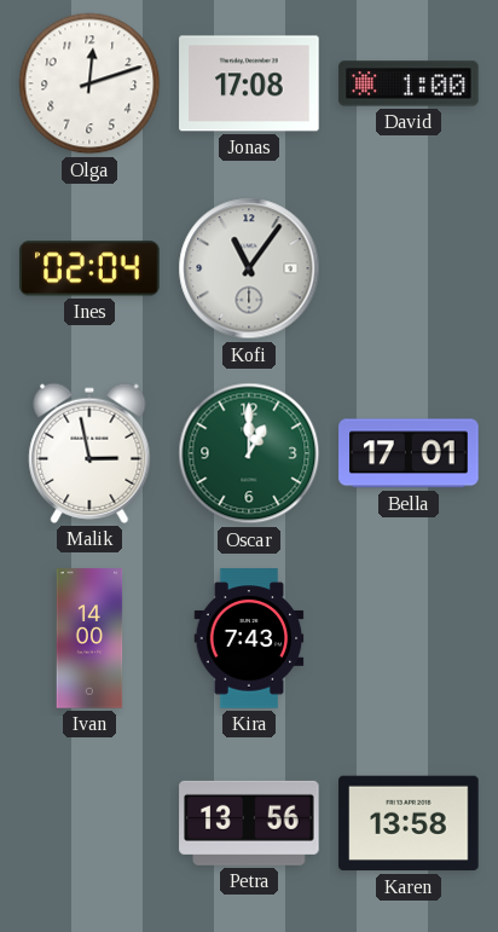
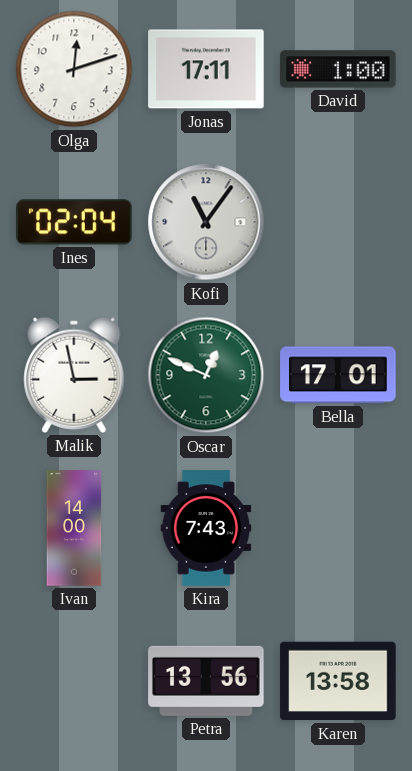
Jonas: 17:08 -> 17:11 (206, 69)
Oscar: 1:00 -> 12:49 (206, 375)
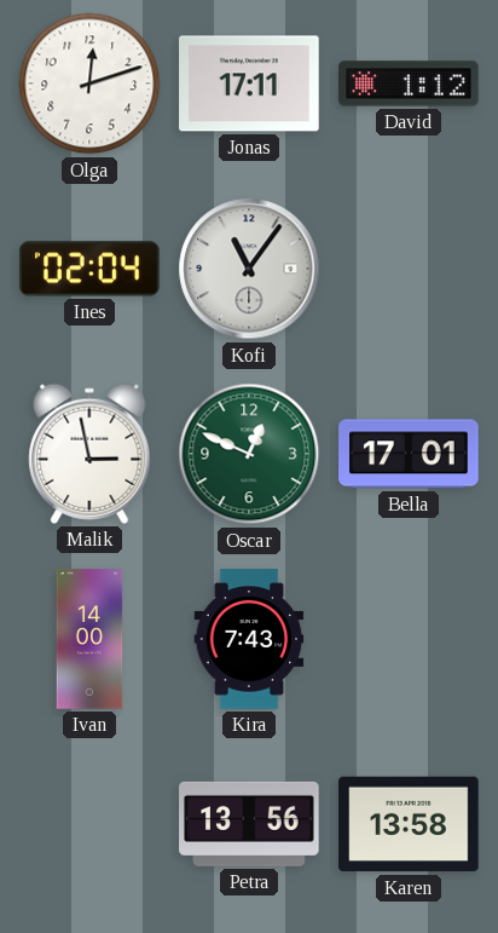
David: 1:00 -> 1:12 (409, 83)
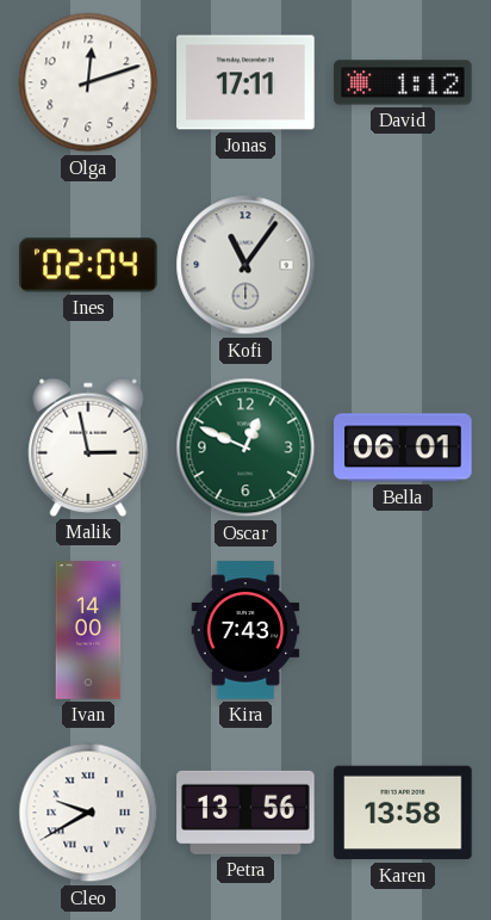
Bella: 17:01 -> 06:01 (403, 447)
Cleo: none -> 9:40 (88, 813)
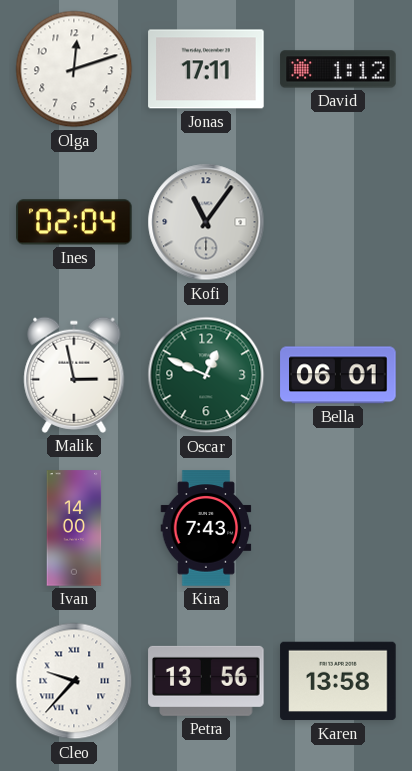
Cleo: 9:40 -> 9:37 (74, 681)
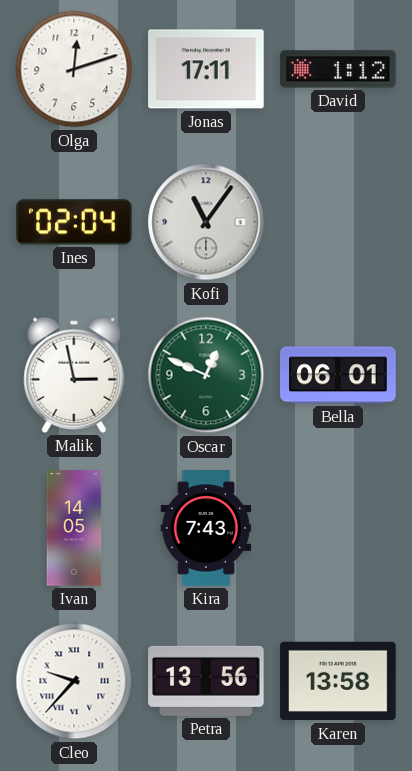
Ivan: 14:00 -> 14:05 (74, 528)
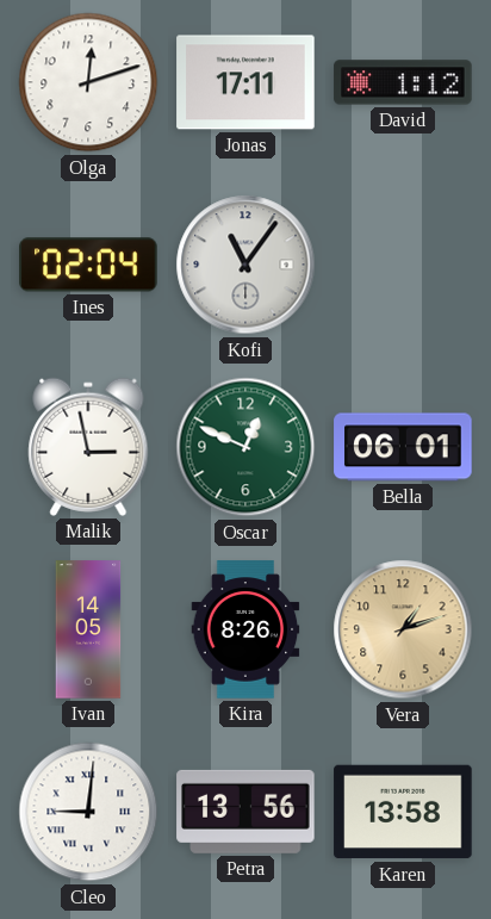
Kira: 7:43 -> 8:26 (245, 629)
Vera: none -> 1:12 (403, 629)
Cleo: 9:37 -> 9:01 (88, 812)
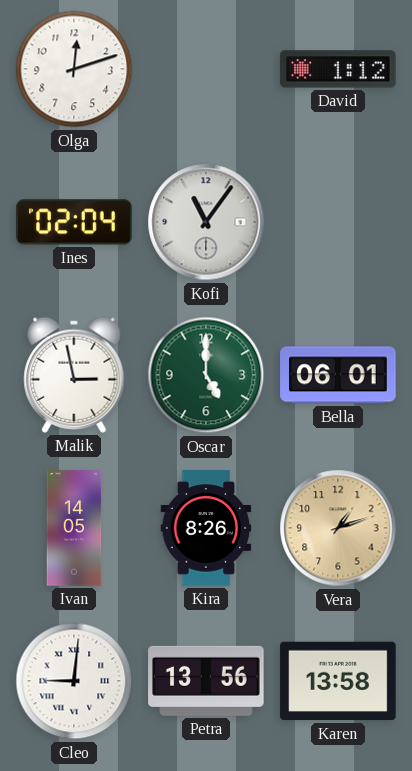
Jonas: 17:11 -> none (245, 82)
Oscar: 12:49 -> 5:00 (206, 375)
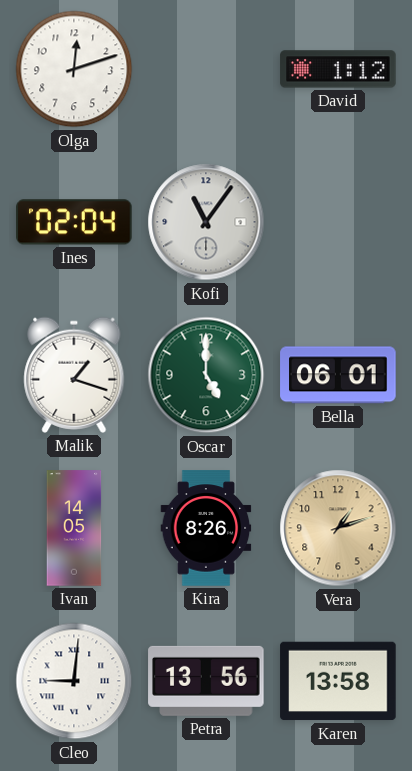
Malik: 2:58 -> 1:18 (74, 375)
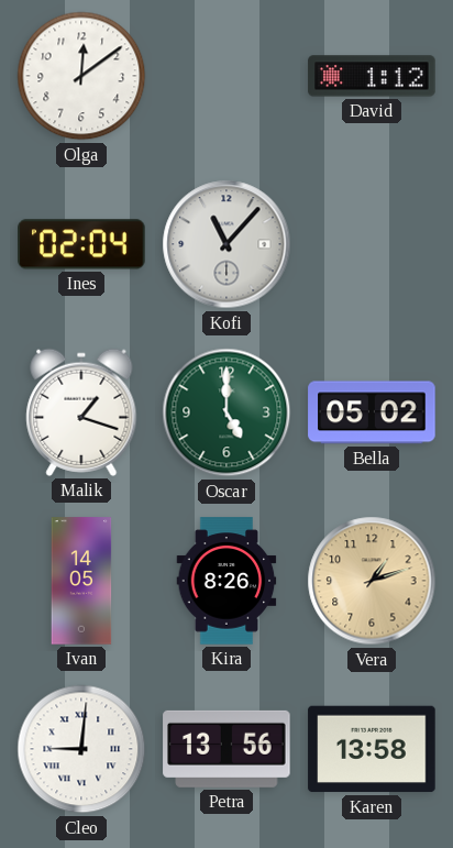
Olga: 12:12 -> 12:09 (81, 76)
Kofi: 11:06 -> 11:07 (226, 244)
Bella: 06:01 -> 05:02 (372, 412)
